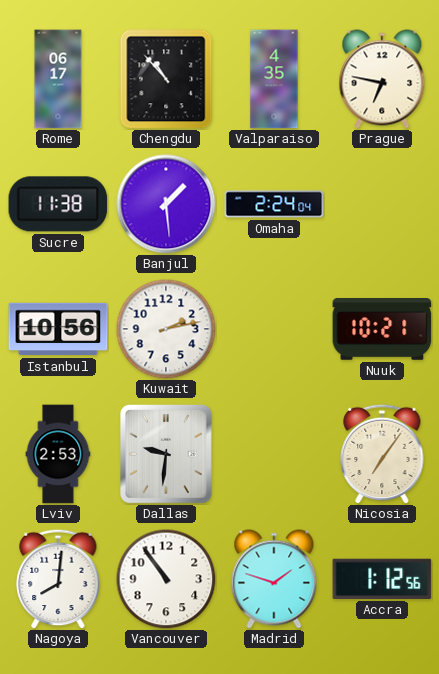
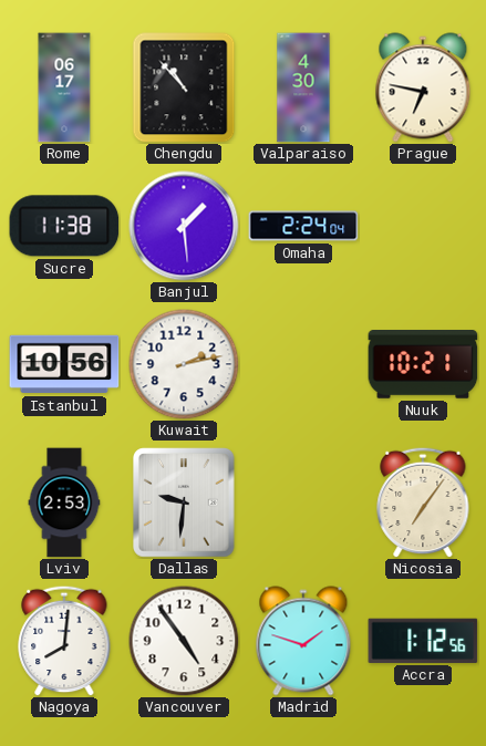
Valparaiso: 4:35 -> 4:30 (303, 87)
Vancouver: 10:54 -> 4:54 (184, 641)
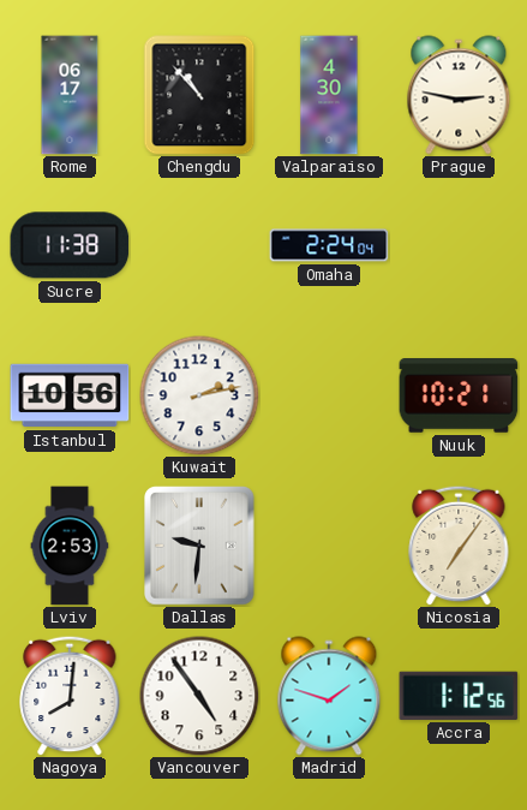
Prague: 6:47 -> 2:47 (459, 95)
Banjul: 1:29 -> none (184, 226)
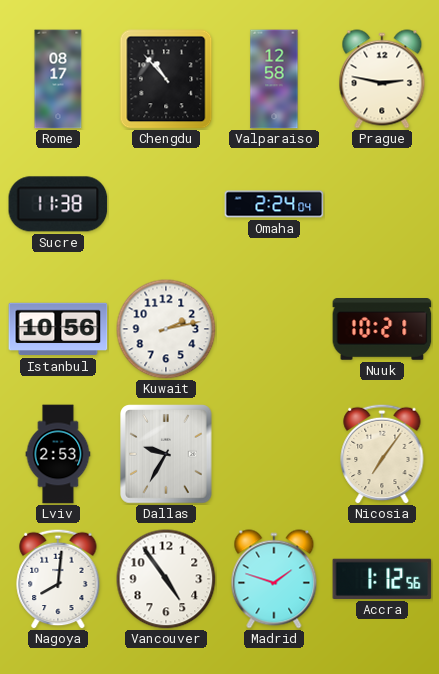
Rome: 06:17 -> 08:17 (58, 79)
Valparaiso: 4:30 -> 12:58 (274, 79)
Dallas: 9:31 -> 9:35 (167, 454)
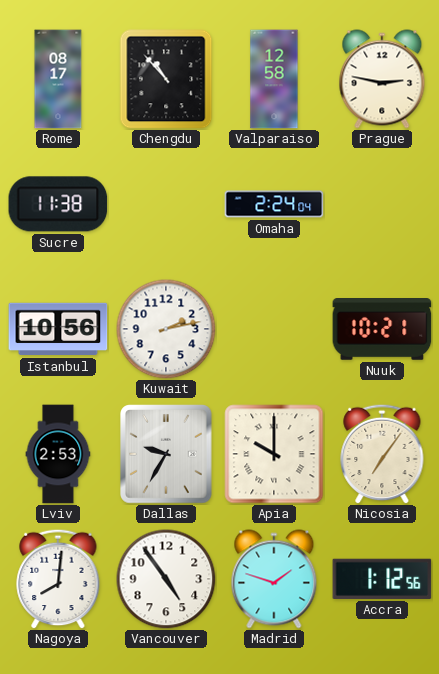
Apia: none -> 10:00 (274, 454)
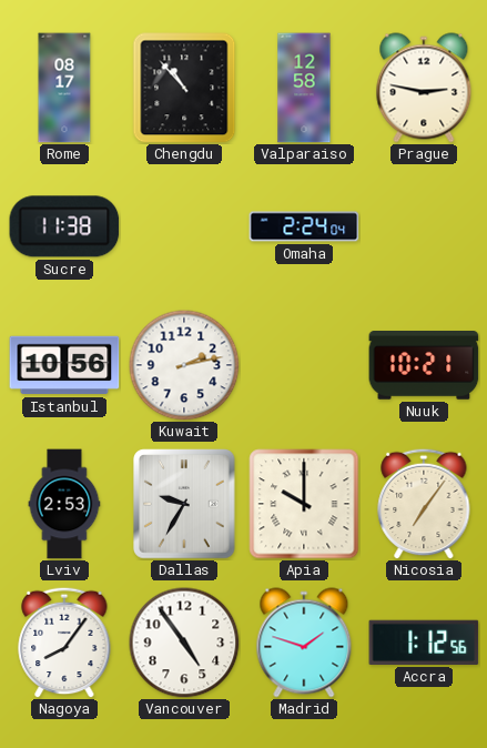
Nagoya: 8:01 -> 8:06 (64, 643)
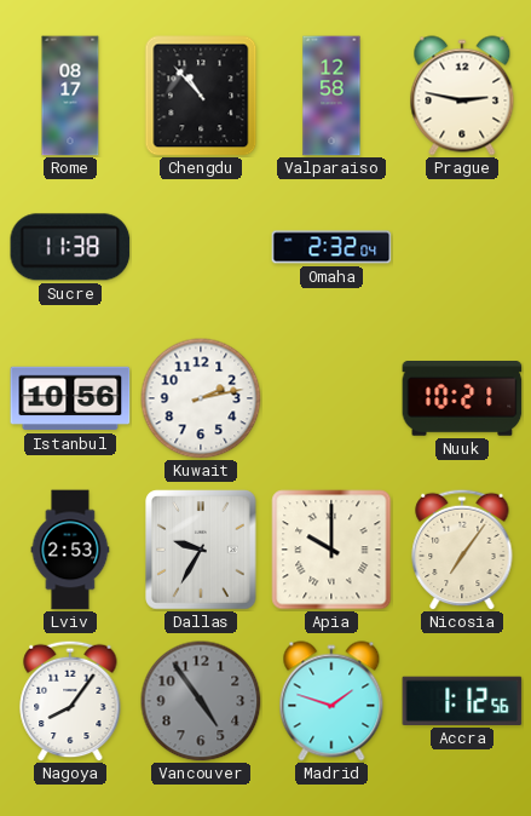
Omaha: 2:24 -> 2:32 (331, 247)
Vancouver dial: white -> grey (201, 701)
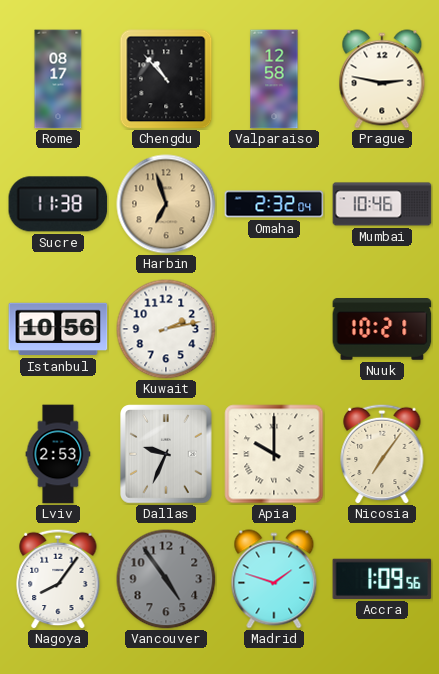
Harbin: none -> 6:57 (166, 204)
Mumbai: none -> 10:46 (382, 204)
Dallas: 9:35 -> 9:34 (167, 454)
Accra: 1:12 -> 1:09 (382, 579)
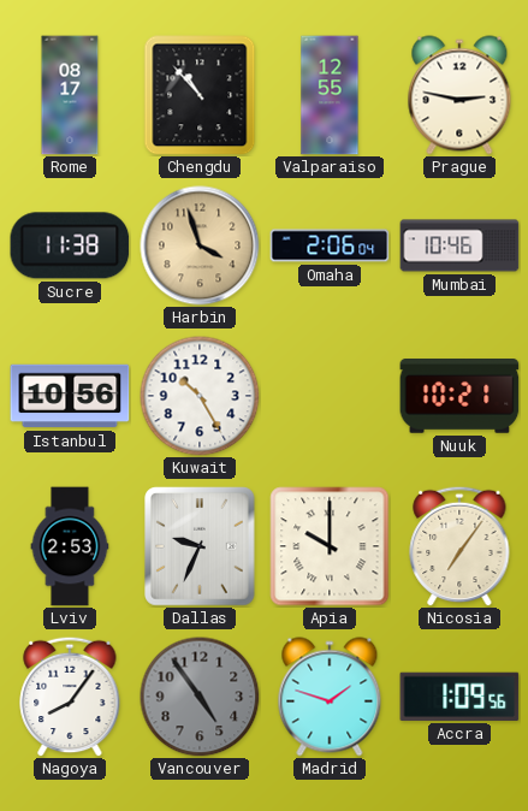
Valparaiso: 12:58 -> 12:55 (330, 95)
Harbin: 6:57 -> 3:57 (200, 245)
Omaha: 2:32 -> 2:06 (330, 245)
Kuwait: 2:13 -> 10:25 (200, 396)
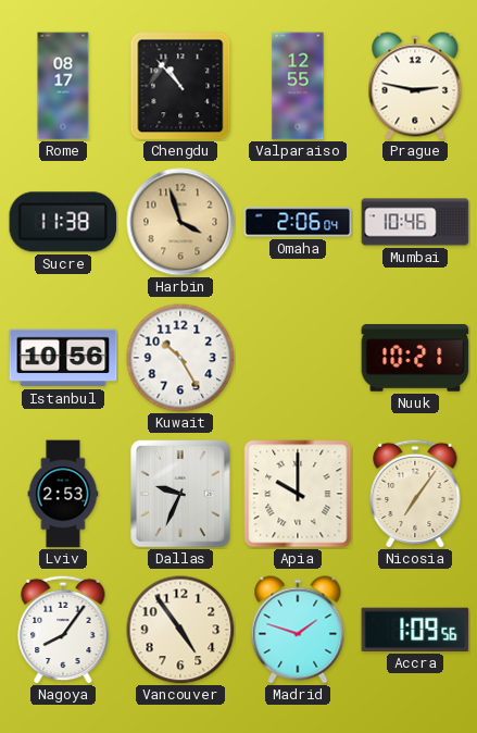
Vancouver dial: grey -> cream (180, 630)
